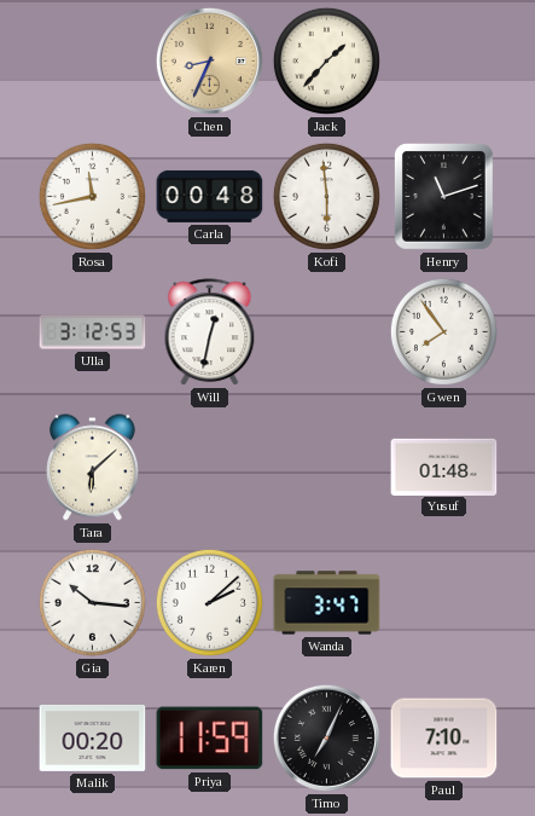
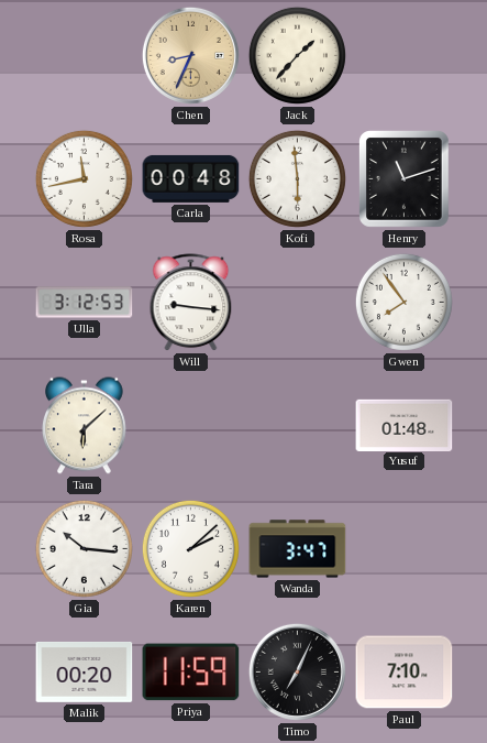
Will: 12:32 -> 9:16 (191, 303)
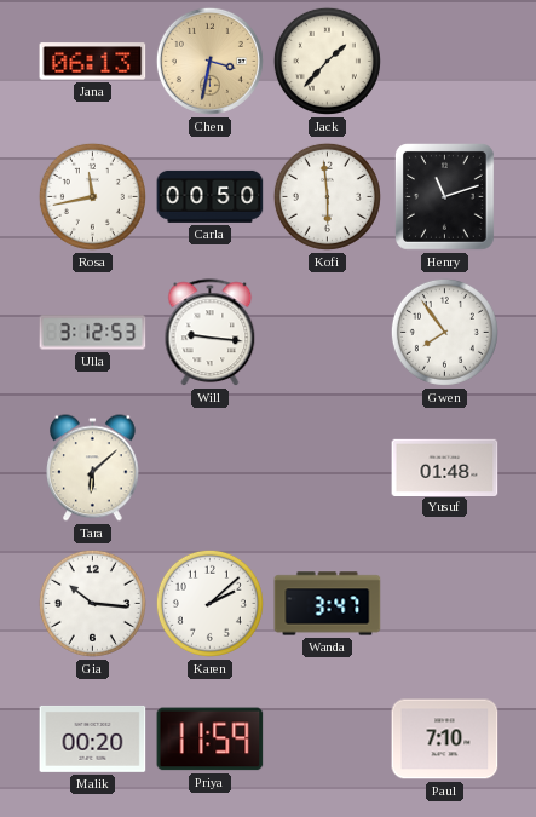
Jana: none -> 06:13 (93, 62)
Chen: 8:34 -> 3:32 (209, 61)
Carla: 00:48 -> 00:50 (211, 196)
Timo: 7:04 -> none (297, 671)
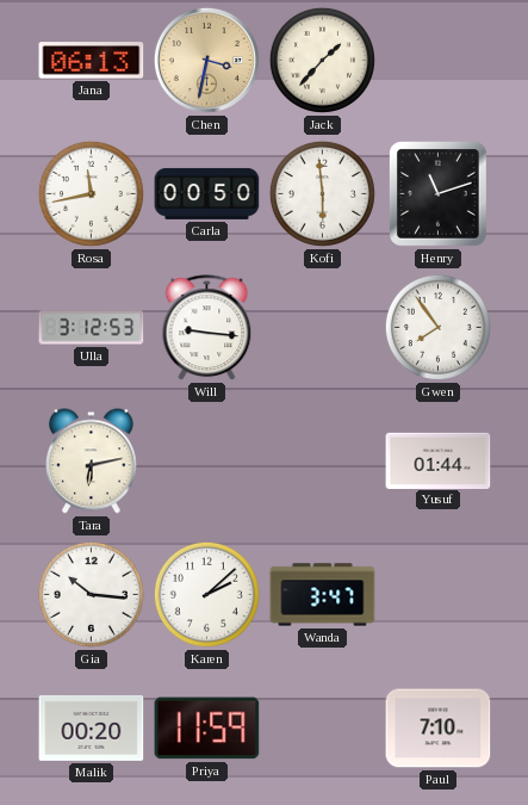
Tara: 6:08 -> 6:13 (92, 462)
Yusuf: 01:48 -> 01:44 (439, 460)
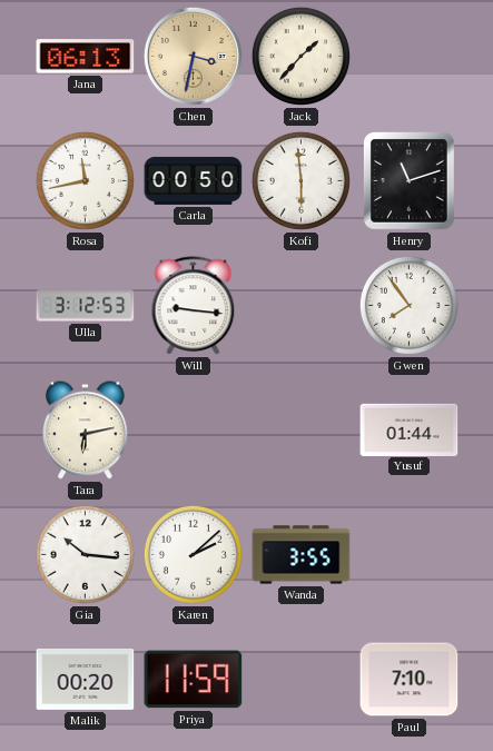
Wanda: 3:47 -> 3:55 (302, 555)
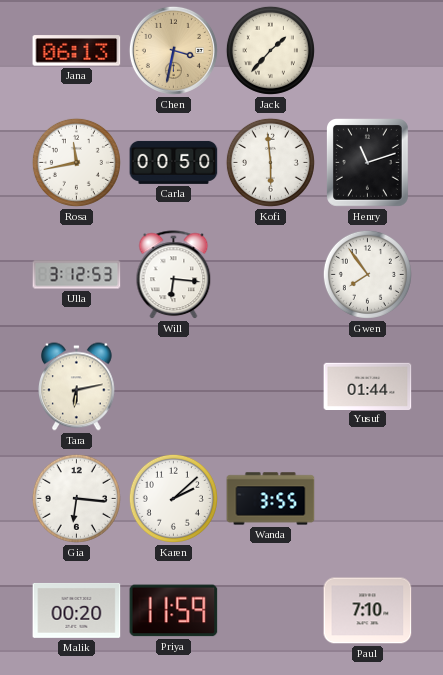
Will: 9:16 -> 6:16 (174, 275)
Gia: 10:16 -> 6:16 (76, 498)
